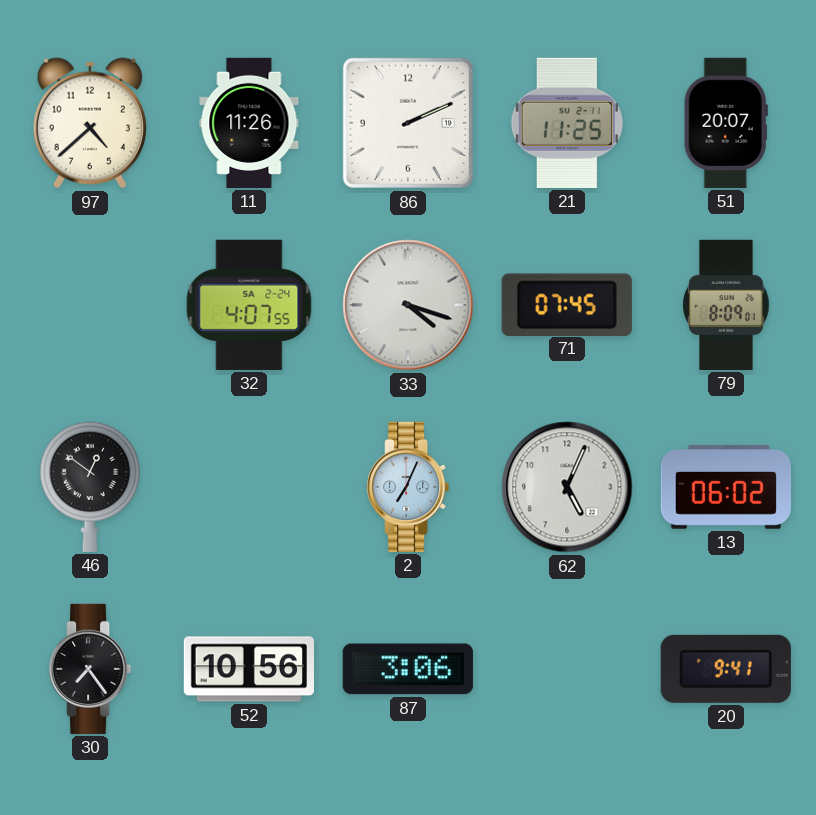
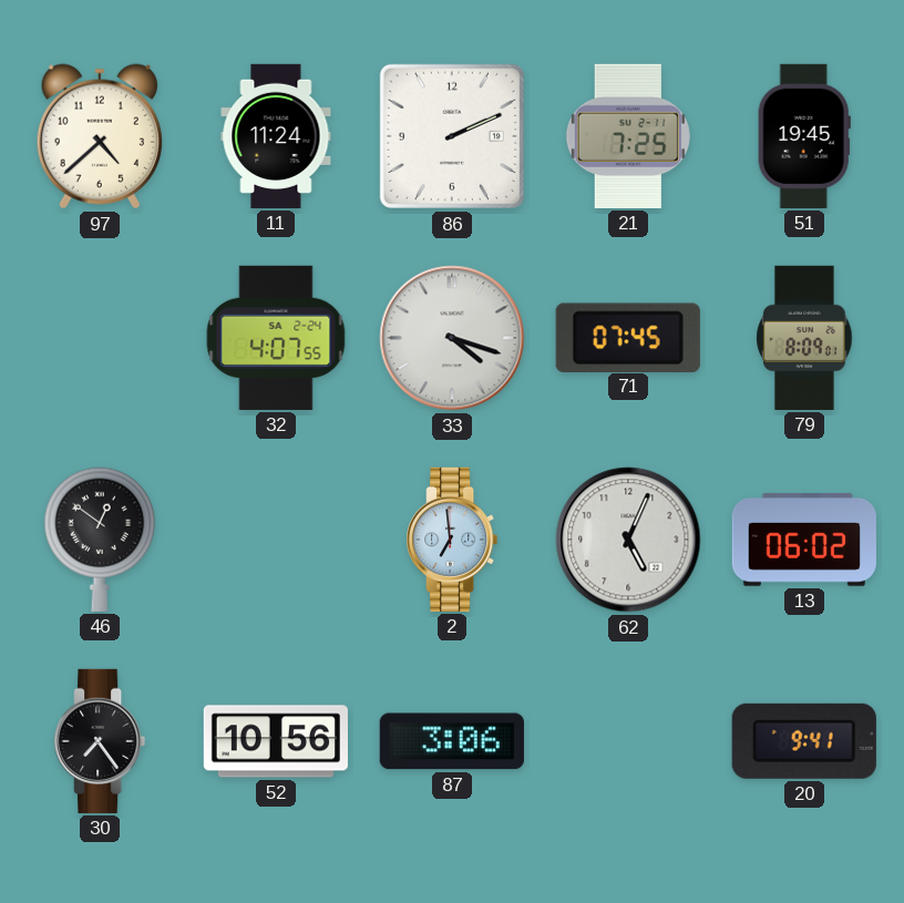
11: 11:26 -> 11:24 (276, 136)
21: 11:25 -> 7:25 (628, 136)
51: 20:07 -> 19:45 (804, 136)
2: 7:04 -> 6:59 (452, 540)
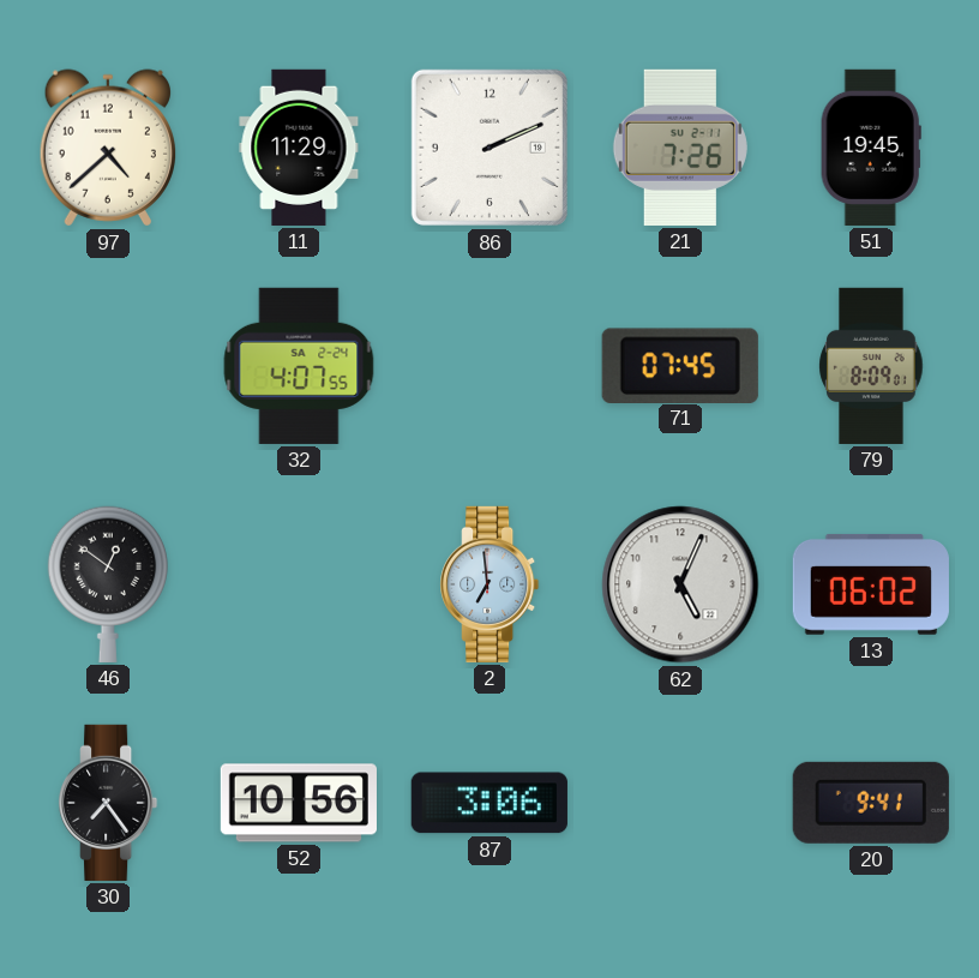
11: 11:24 -> 11:29 (299, 148)
21: 7:25 -> 7:26 (680, 148)
33: 4:18 -> none (452, 338)
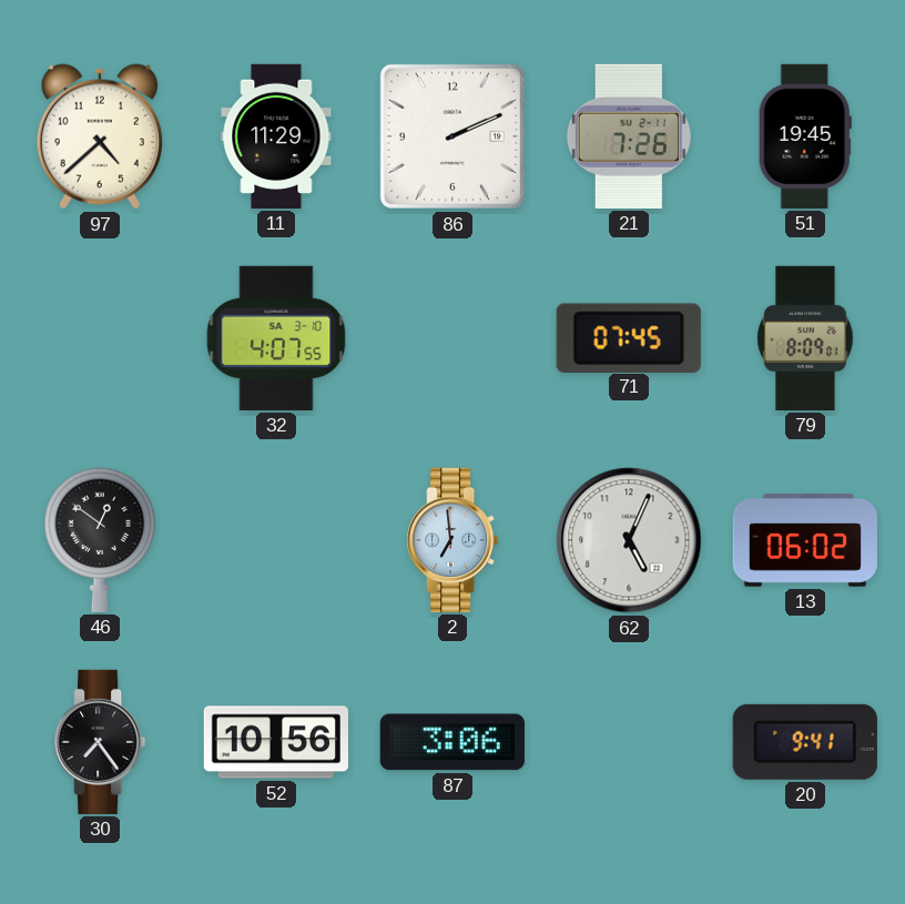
32 date: SA 2-24 -> SA 3-10 (276, 338)
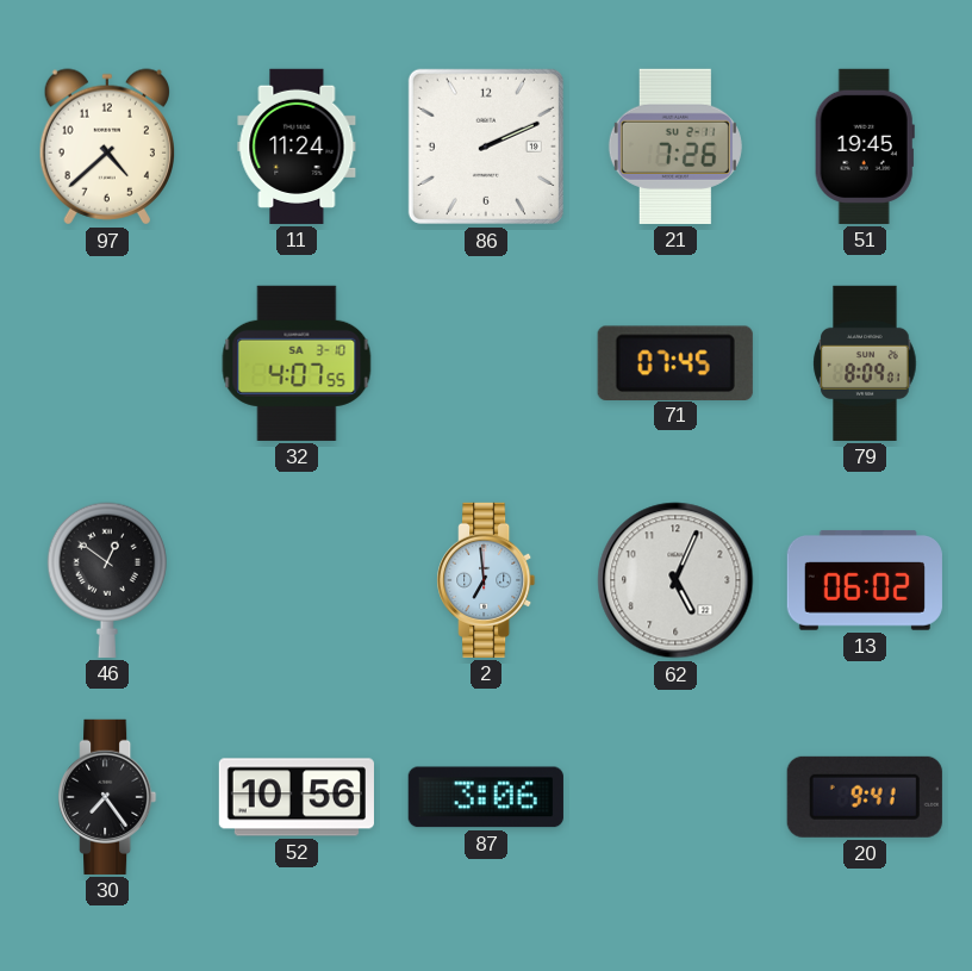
11: 11:29 -> 11:24 (297, 147)
